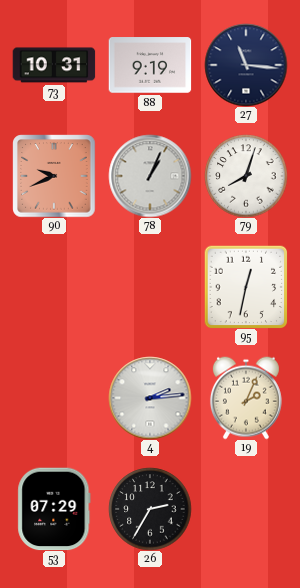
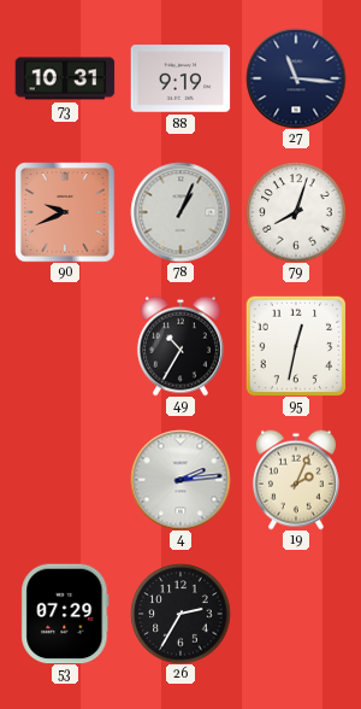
49: none -> 10:35 (180, 346)
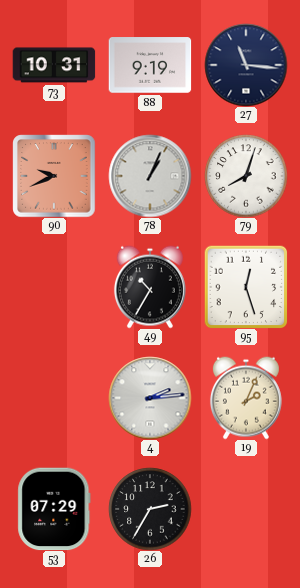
95: 12:32 -> 12:27 (246, 287)
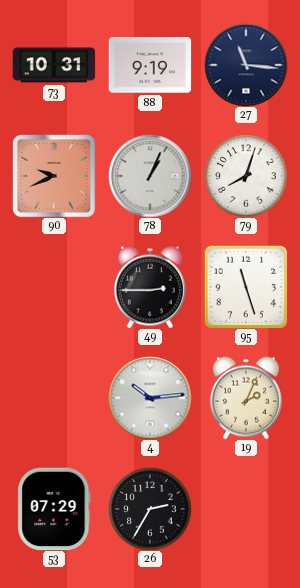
49: 10:35 -> 2:45 (150, 287)
95: 12:27 -> 11:27 (246, 287)
4: 2:14 -> 10:14 (150, 398)
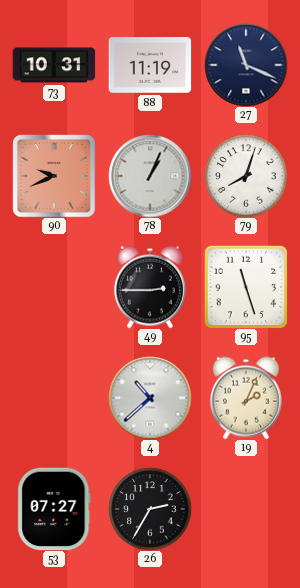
88: 9:19 -> 11:19 (150, 65)
27: 11:16 -> 11:19 (246, 65)
4: 10:14 -> 10:38 (150, 398)
53: 07:29 -> 07:27 (54, 509)
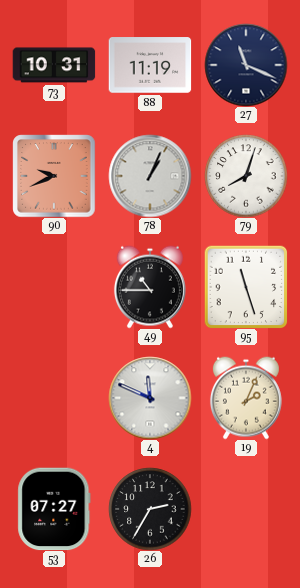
49: 2:45 -> 10:45 (150, 287)
4: 10:38 -> 11:49 (150, 398)
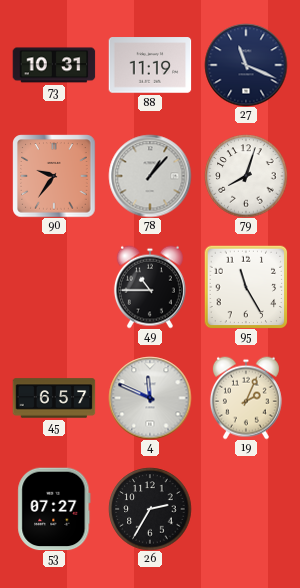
90: 9:41 -> 9:36 (54, 176)
78: 1:04 -> 1:07 (150, 176)
95: 11:27 -> 11:25 (246, 287)
45: none -> 6:57 (54, 398)
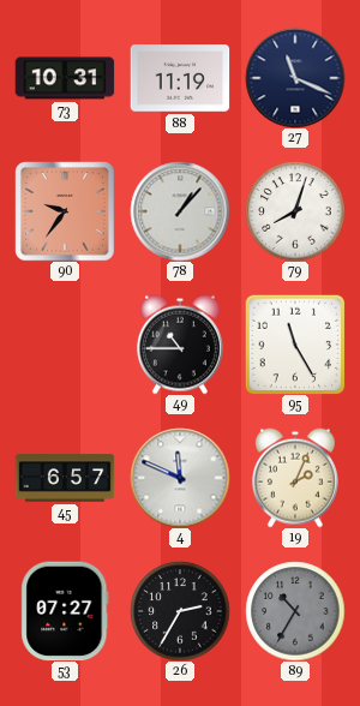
89: none -> 10:35 (295, 611)
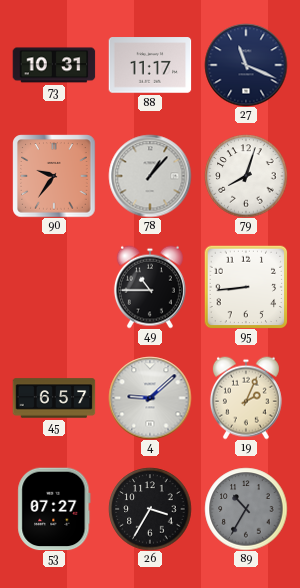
88: 11:19 -> 11:17 (150, 65)
95: 11:25 -> 8:44 (246, 287)
4: 11:49 -> 9:08 (150, 398)
26: 2:35 -> 3:35 (150, 509)
